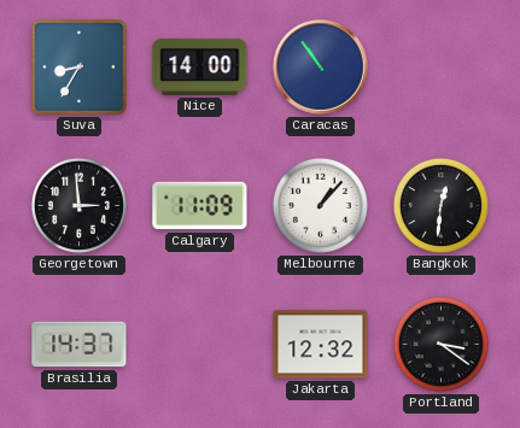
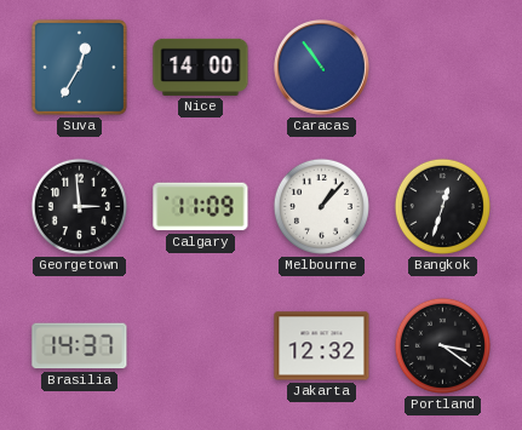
Suva: 8:35 -> 12:35 (79, 67)
Bangkok: 12:31 -> 12:33 (442, 206)
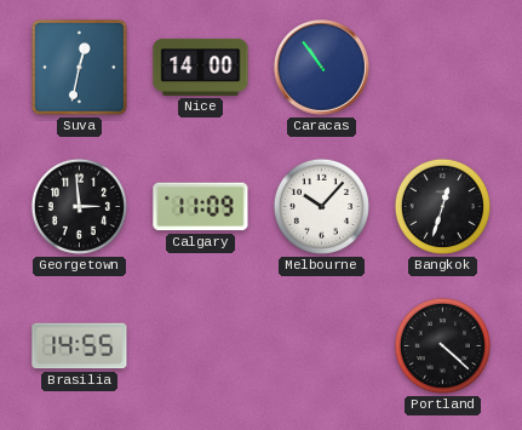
Suva: 12:35 -> 12:32 (79, 67)
Melbourne: 1:07 -> 10:07 (321, 206)
Brasilia: 14:37 -> 14:55 (80, 346)
Jakarta: 12:32 -> none (322, 346)
Portland: 3:21 -> 4:22 (442, 345)
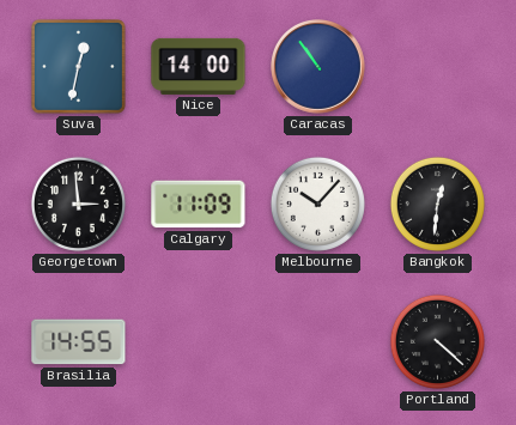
Bangkok: 12:33 -> 12:31 (437, 204)
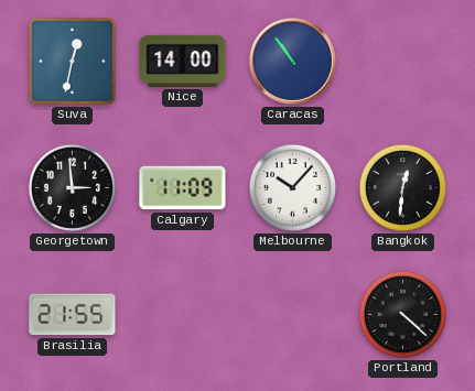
Brasilia: 14:55 -> 21:55 (73, 315)
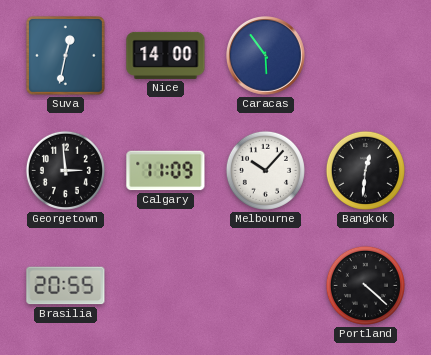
Caracas: 10:54 -> 5:54 (266, 56)
Brasilia: 21:55 -> 20:55 (66, 286)
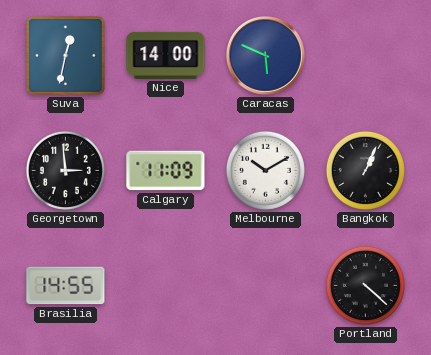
Caracas: 5:54 -> 5:49 (266, 56)
Melbourne: 10:07 -> 10:10 (265, 170)
Bangkok: 12:31 -> 1:04 (365, 170)
Brasilia: 20:55 -> 14:55 (66, 286)
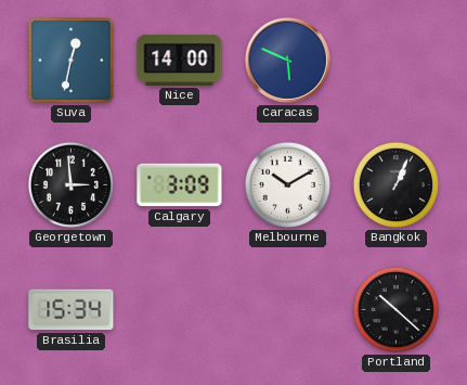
Calgary: 11:09 -> 3:09 (180, 185)
Brasilia: 14:55 -> 15:34 (72, 310)
Portland: 4:22 -> 10:22 (395, 309)
